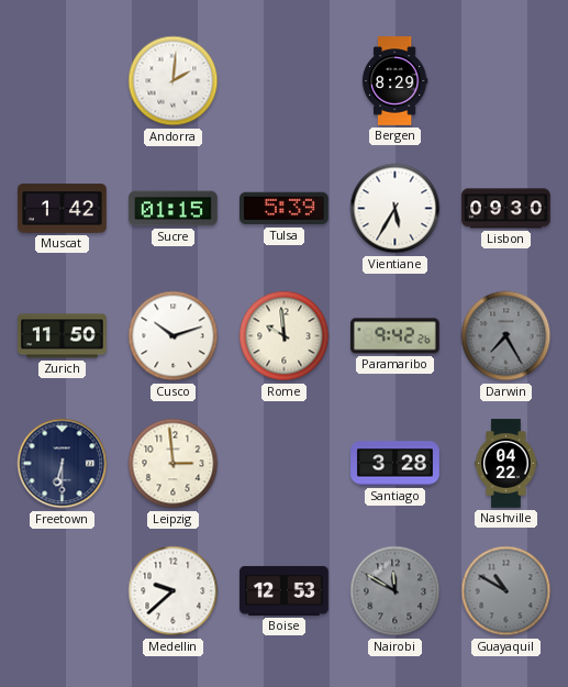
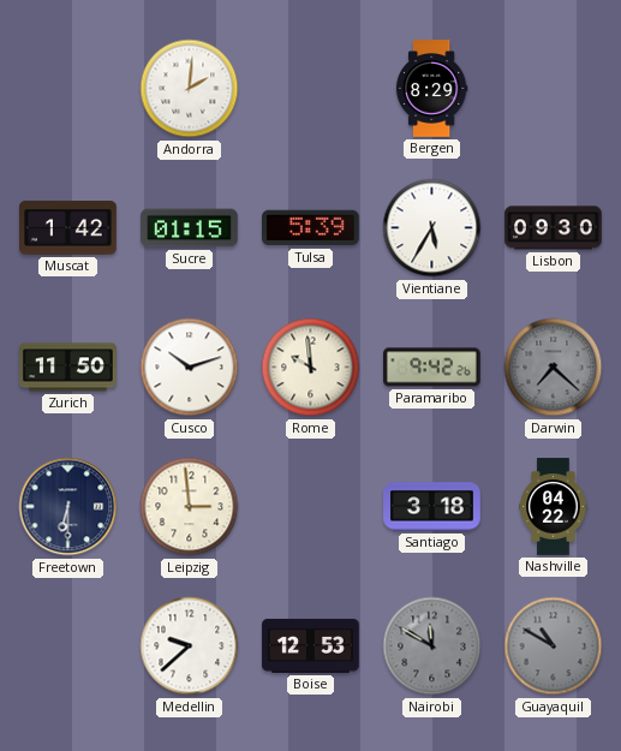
Darwin: 7:25 -> 7:22 (554, 368)
Santiago: 3:28 -> 3:18 (432, 507)
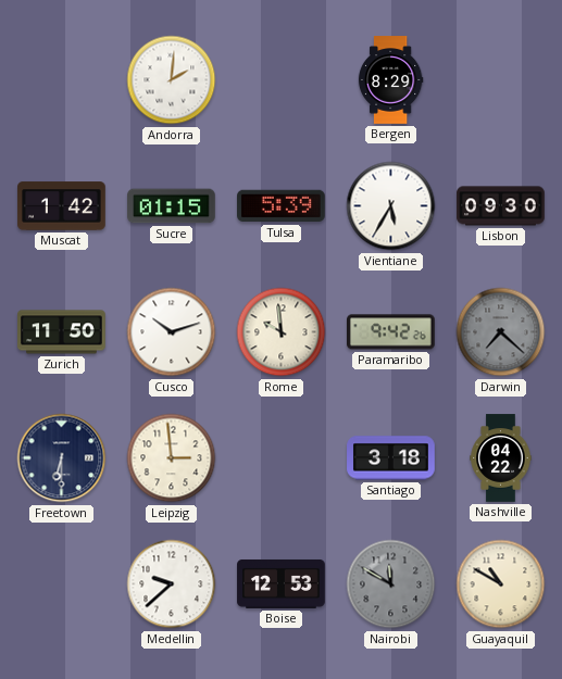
Guayaquil dial: grey -> cream (501, 584)
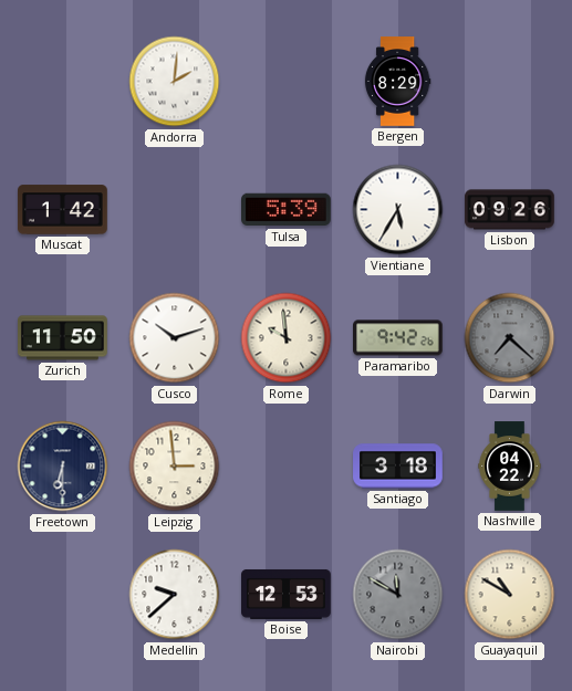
Sucre: 01:15 -> none (172, 206)
Lisbon: 09:30 -> 09:26 (510, 210)
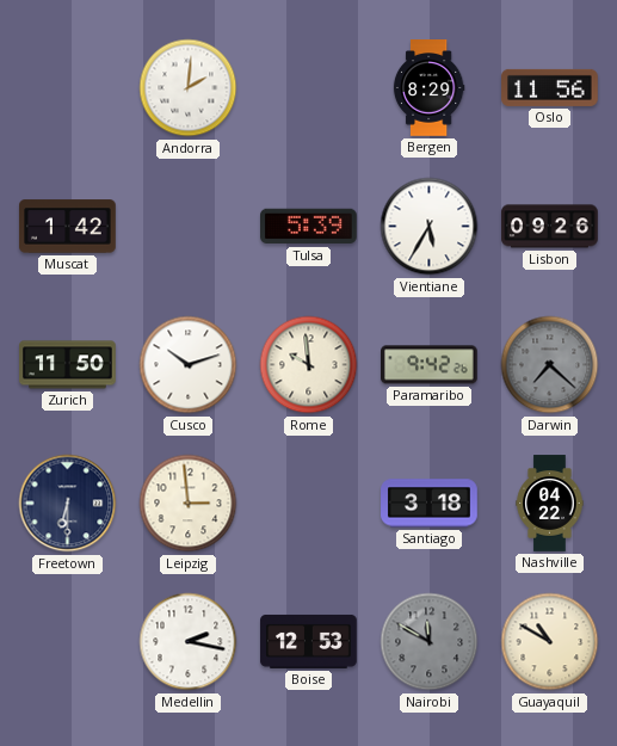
Oslo: none -> 11:56 (550, 87)
Medellin: 9:38 -> 2:17 (189, 642)
